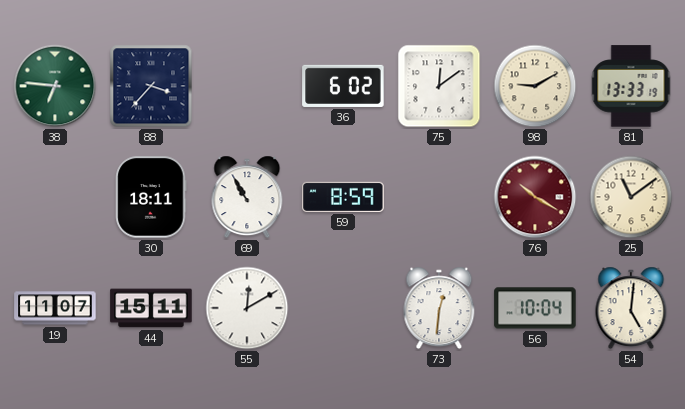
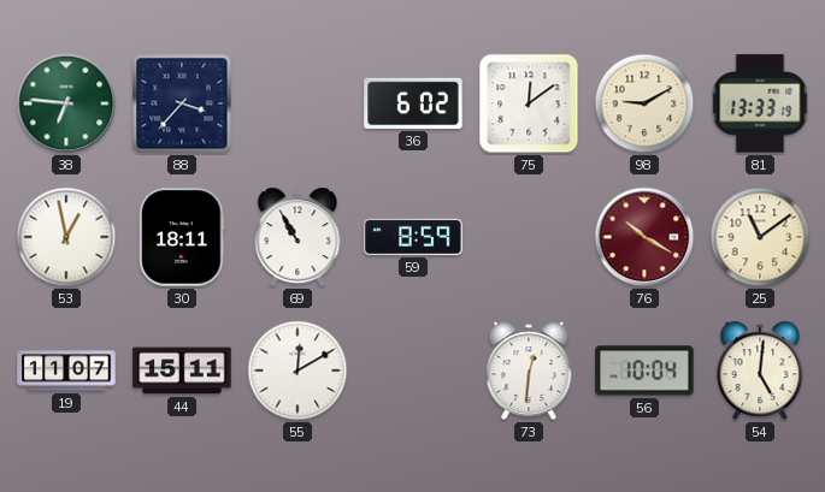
53: none -> 12:58 (66, 237)
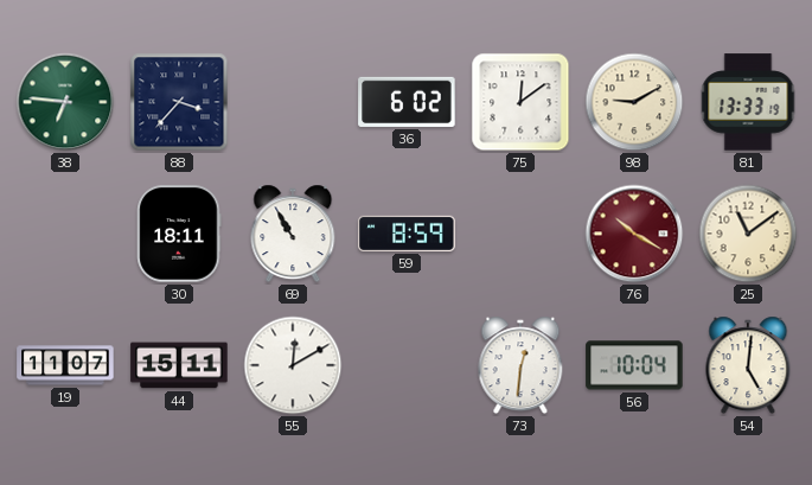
53: 12:58 -> none (66, 237)
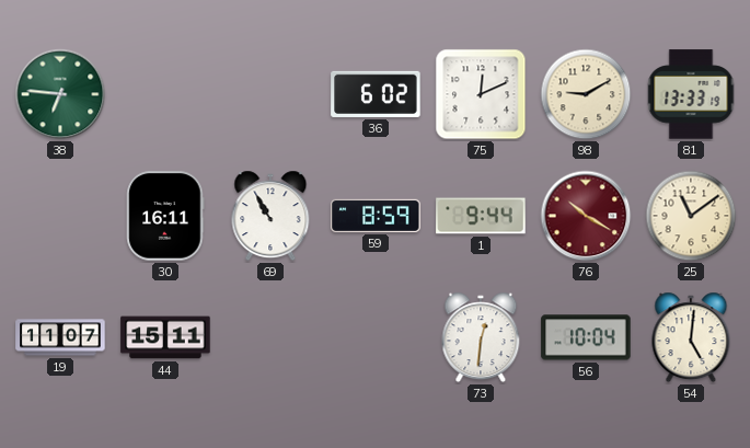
88: 3:37 -> none (179, 102)
75: 12:09 -> 12:11 (481, 94)
30: 18:11 -> 16:11 (165, 216)
1: none -> 9:44 (481, 216)
55: 12:10 -> none (293, 365)
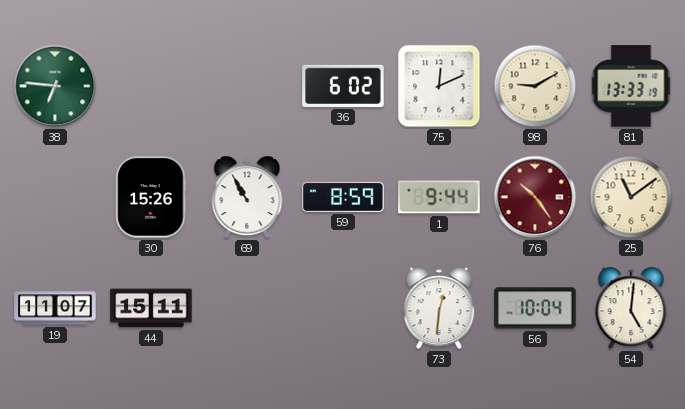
30: 16:11 -> 15:26 (151, 197)
76: 10:20 -> 10:24 (535, 197)
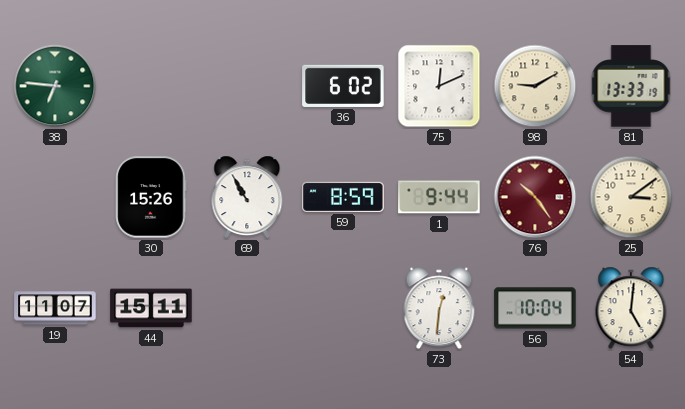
25: 11:09 -> 3:09 (631, 197)
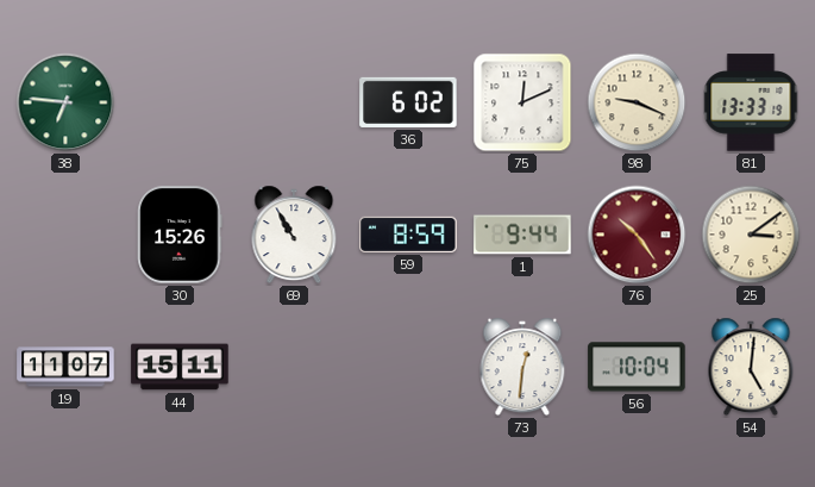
98: 9:10 -> 9:19 (637, 102)
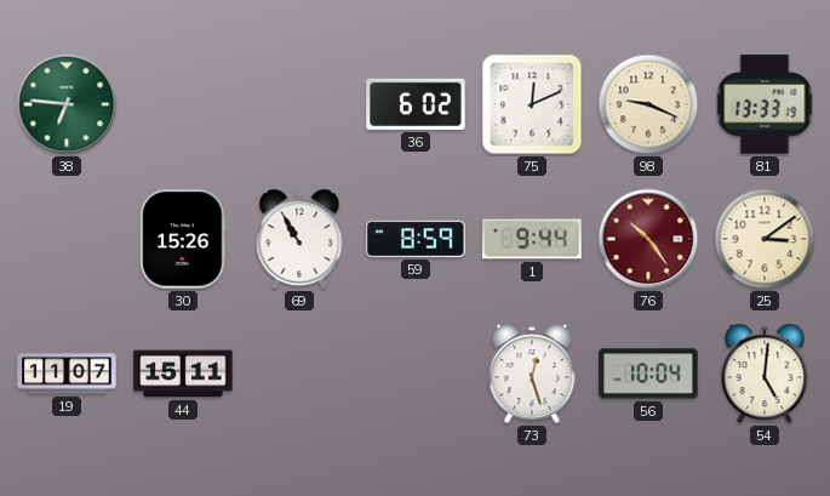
73: 12:31 -> 12:27 (532, 374)
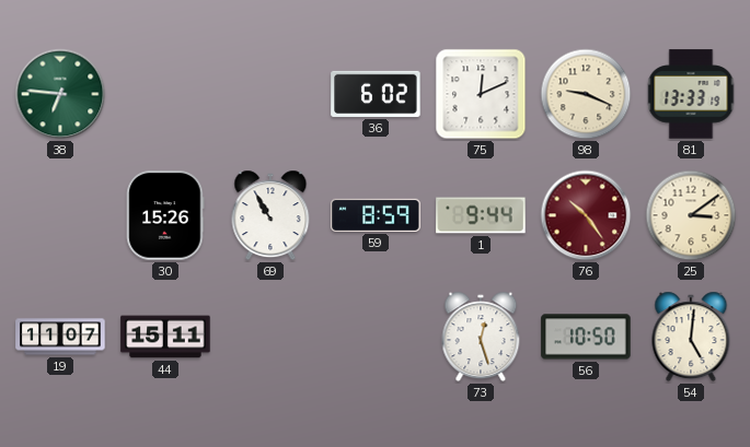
56: 10:04 -> 10:50 (586, 337)
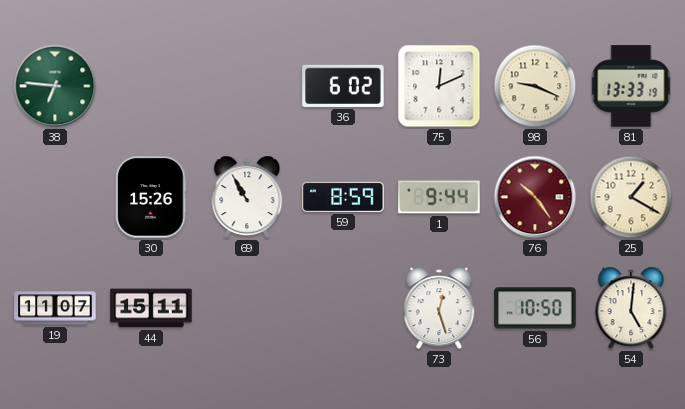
25: 3:09 -> 1:20 (631, 197)
